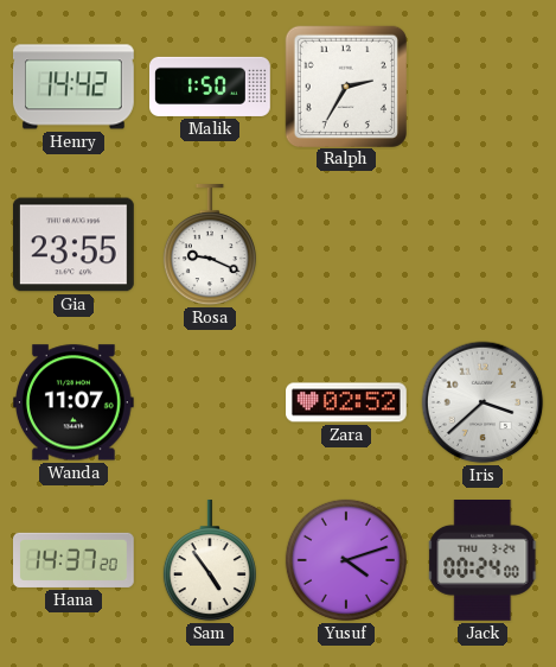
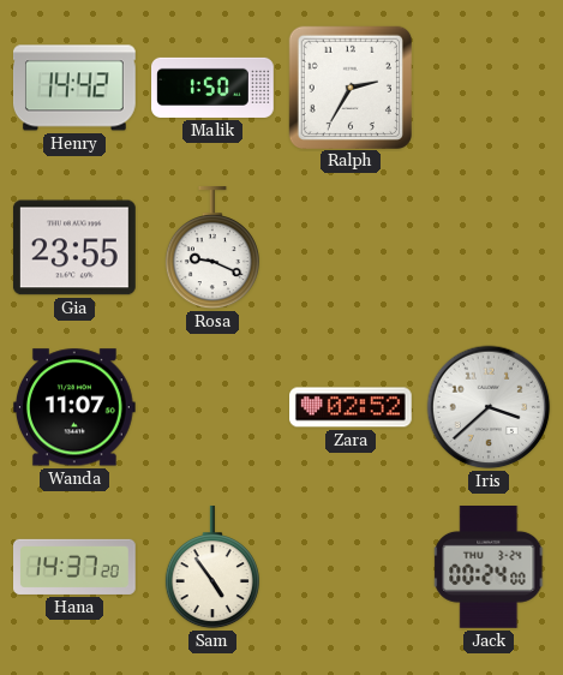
Yusuf: 4:12 -> none (346, 560)
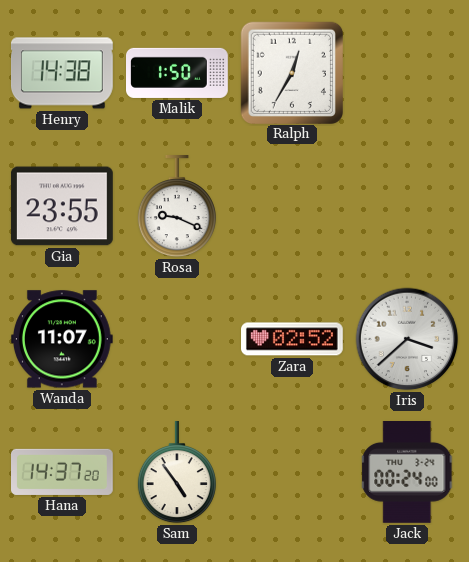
Henry: 14:42 -> 14:38 (63, 73)
Ralph: 2:35 -> 12:35 (291, 72)
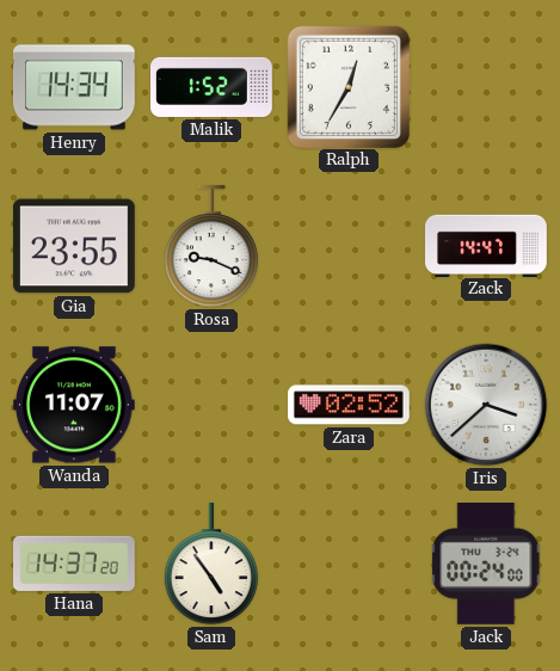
Henry: 14:38 -> 14:34 (75, 87)
Malik: 1:50 -> 1:52 (213, 87)
Zack: none -> 14:47 (486, 245)
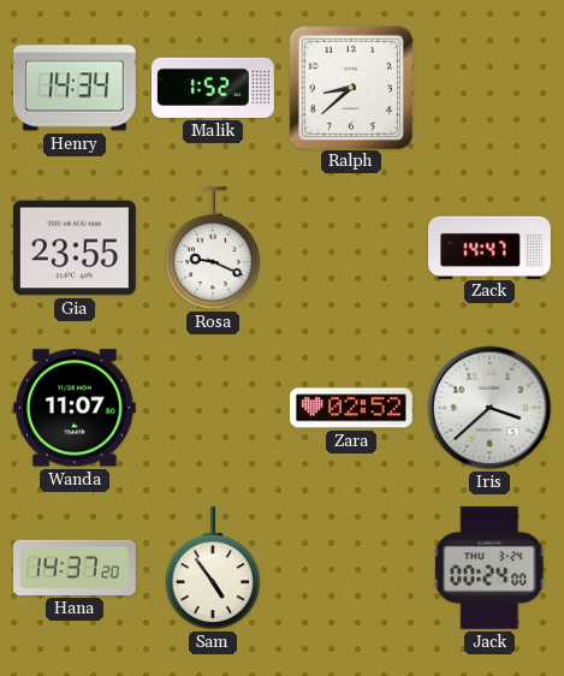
Ralph: 12:35 -> 8:38 (350, 87)
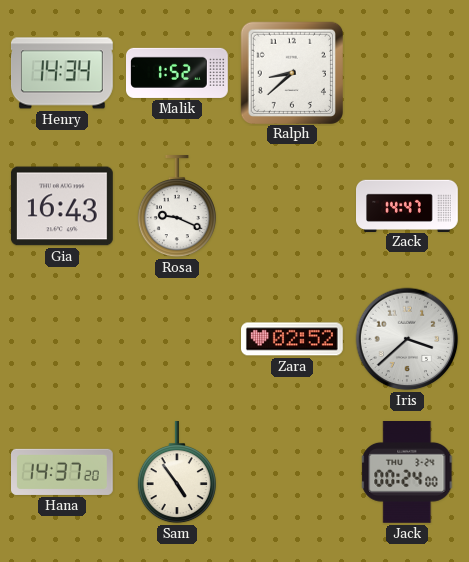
Gia: 23:55 -> 16:43 (62, 206)
Wanda: 11:07 -> none (75, 408)
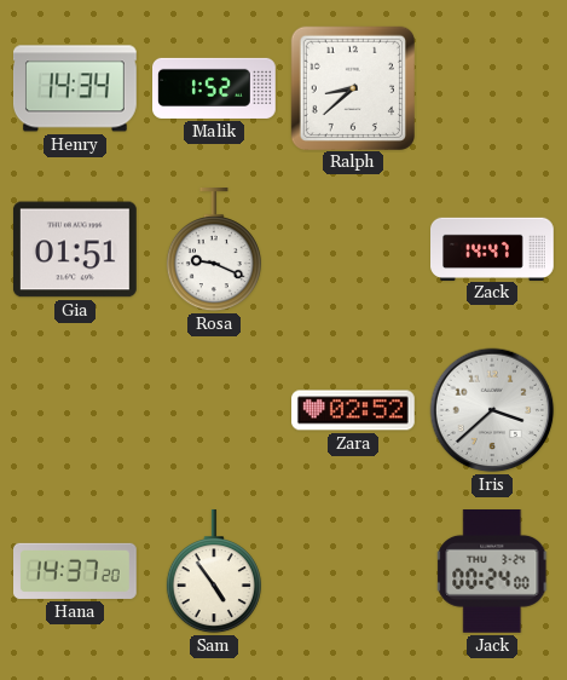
Gia: 16:43 -> 01:51 (75, 249)
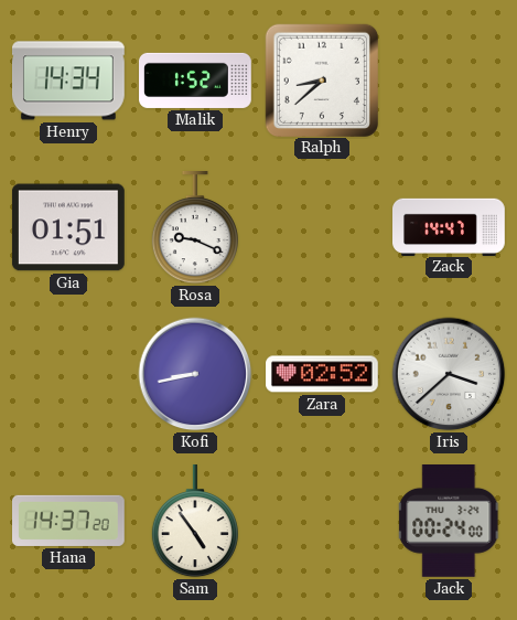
Kofi: none -> 8:43 (195, 374)
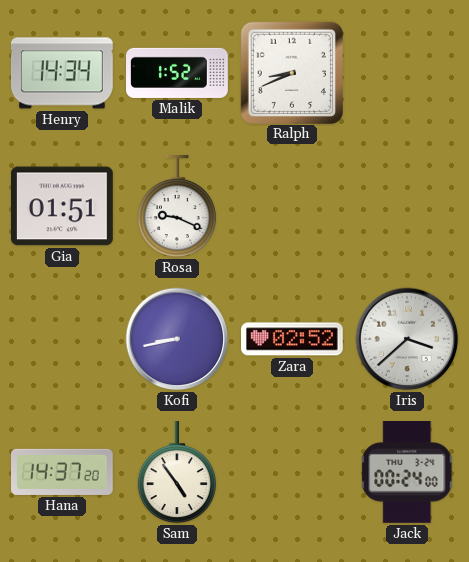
Ralph: 8:38 -> 8:41 (291, 72)
Zack: 14:47 -> none (449, 226)
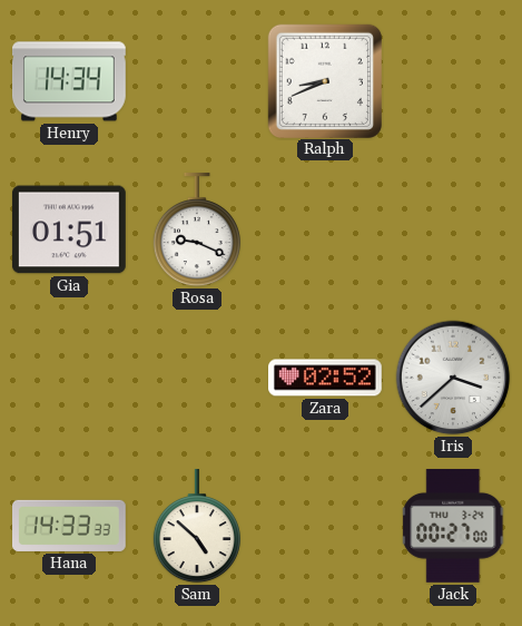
Malik: 1:52 -> none (178, 73)
Kofi: 8:43 -> none (177, 339)
Hana: 14:37 -> 14:33 (70, 526)
Sam: 4:54 -> 4:52 (197, 527)
Jack: 00:24 -> 00:27 (454, 527)
